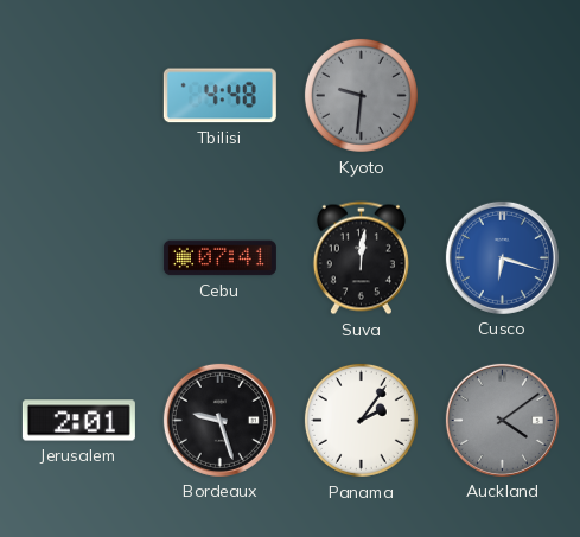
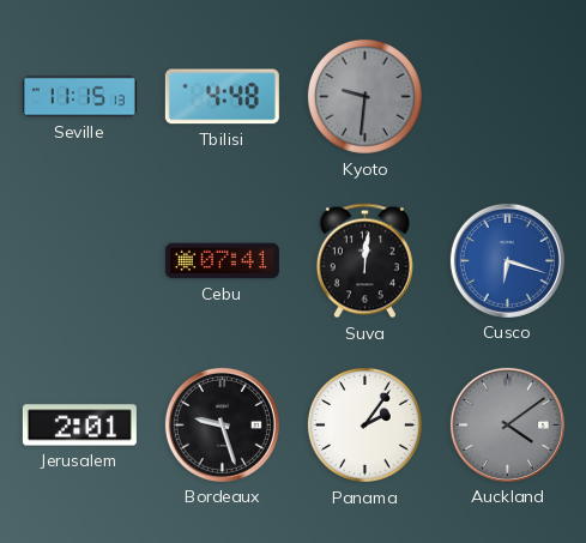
Seville: none -> 11:15 (79, 97)
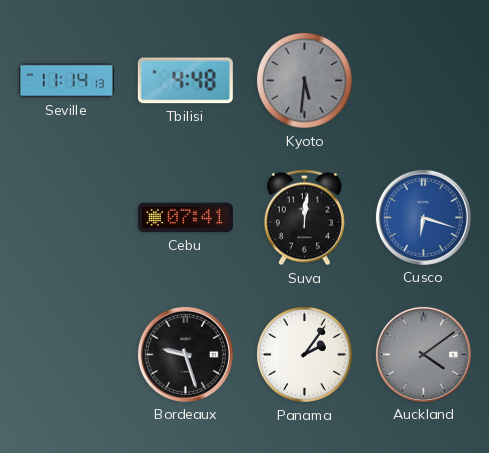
Seville: 11:15 -> 11:14 (66, 81)
Kyoto: 9:31 -> 5:31 (304, 80)
Jerusalem: 2:01 -> none (79, 426)
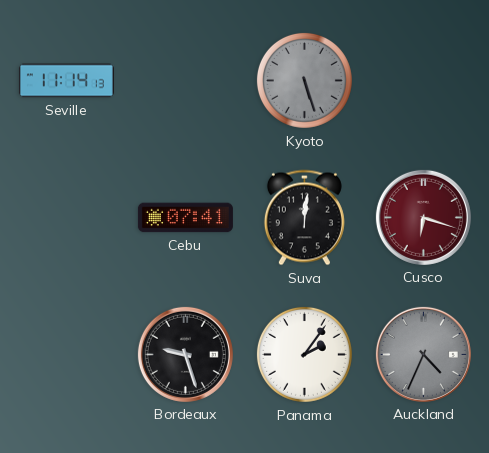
Tbilisi: 4:48 -> none (185, 81)
Kyoto: 5:31 -> 5:27 (304, 80)
Cusco dial: blue -> burgundy (423, 217)
Auckland: 4:09 -> 4:34 (423, 354)
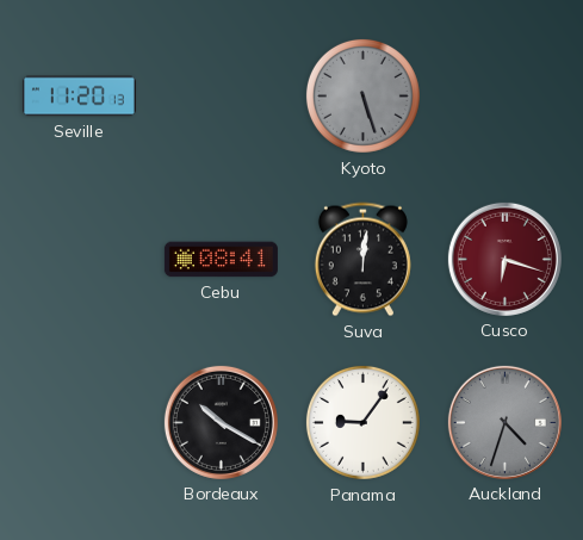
Seville: 11:14 -> 11:20 (79, 97)
Cebu: 07:41 -> 08:41 (221, 260)
Bordeaux: 9:27 -> 10:20 (221, 422)
Panama: 2:06 -> 9:06 (362, 422)
Auckland: 4:34 -> 4:33 (504, 422)
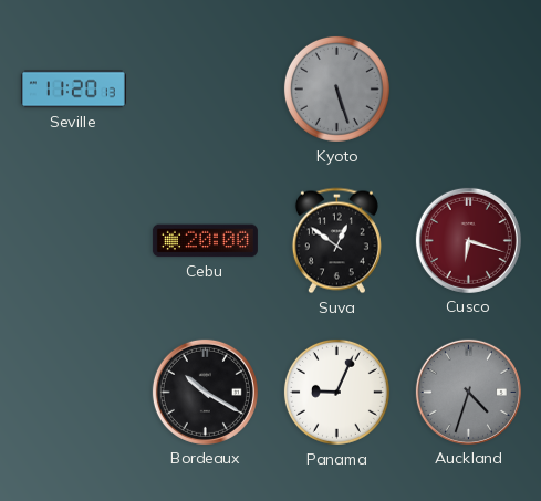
Cebu: 08:41 -> 20:00 (205, 241)
Suva: 12:01 -> 12:51 (336, 241)
Panama: 9:06 -> 9:04 (336, 392)
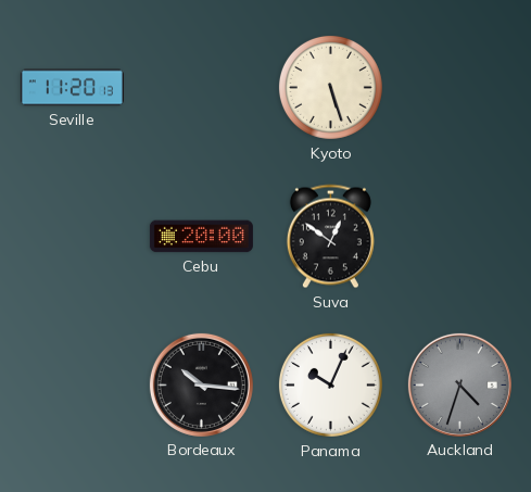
Kyoto dial: grey -> cream (330, 87)
Cusco: 6:18 -> none (468, 240)
Bordeaux: 10:20 -> 10:16 (201, 384)
Panama: 9:04 -> 10:04 (330, 384)
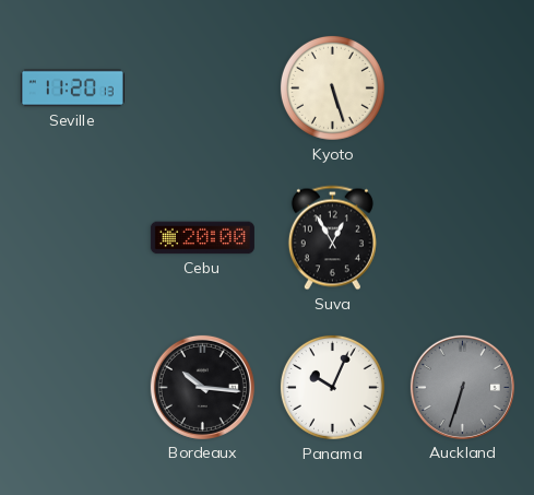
Suva: 12:51 -> 12:55 (332, 238)
Auckland: 4:33 -> 6:33 (462, 387)
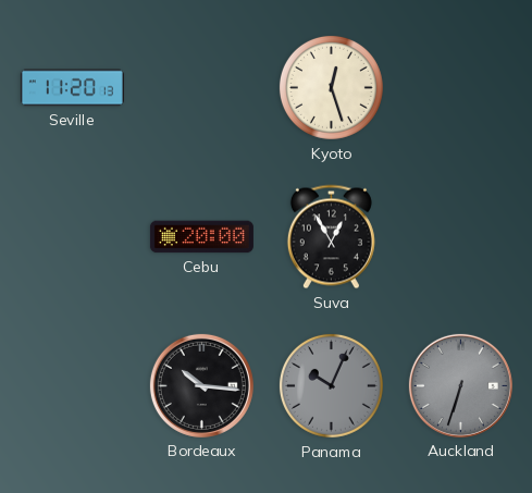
Kyoto: 5:27 -> 12:27 (331, 87)
Panama dial: white -> grey (331, 385)
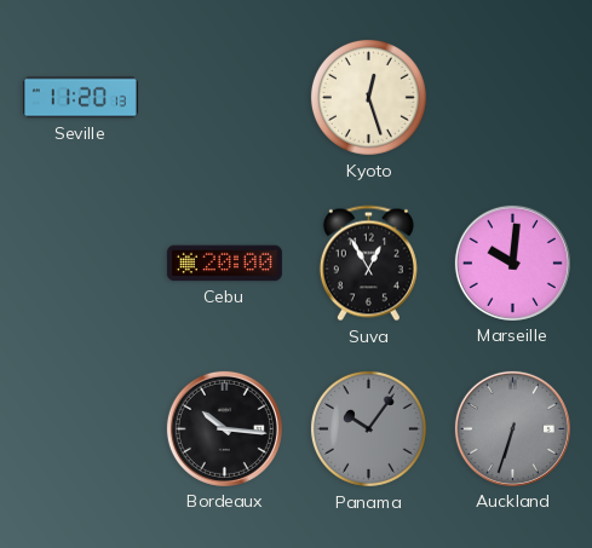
Marseille: none -> 10:01 (512, 263)
Panama: 10:04 -> 10:06 (368, 428)
